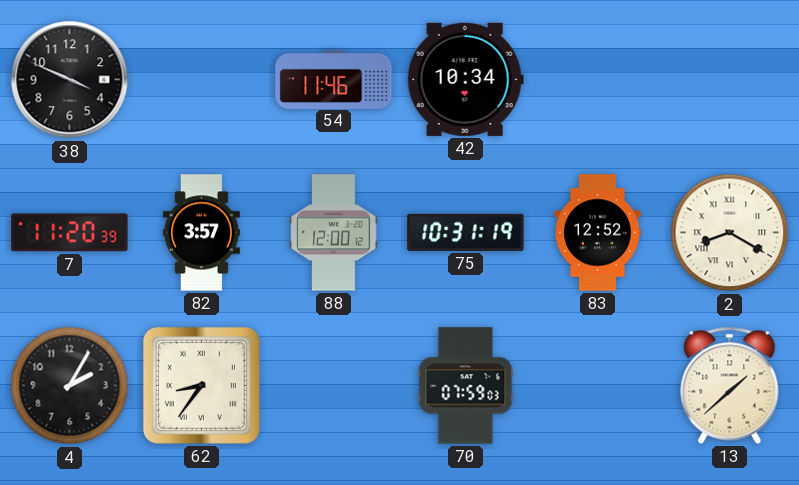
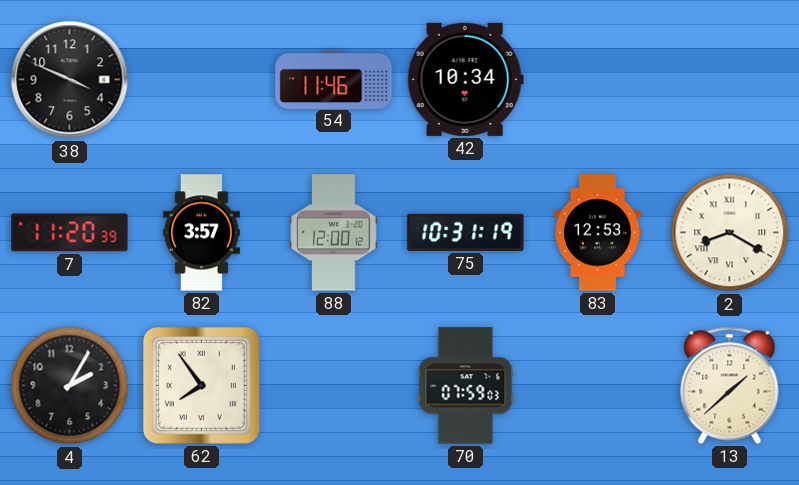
83: 12:52 -> 12:53 (598, 233)
62: 8:36 -> 7:54 (201, 385)
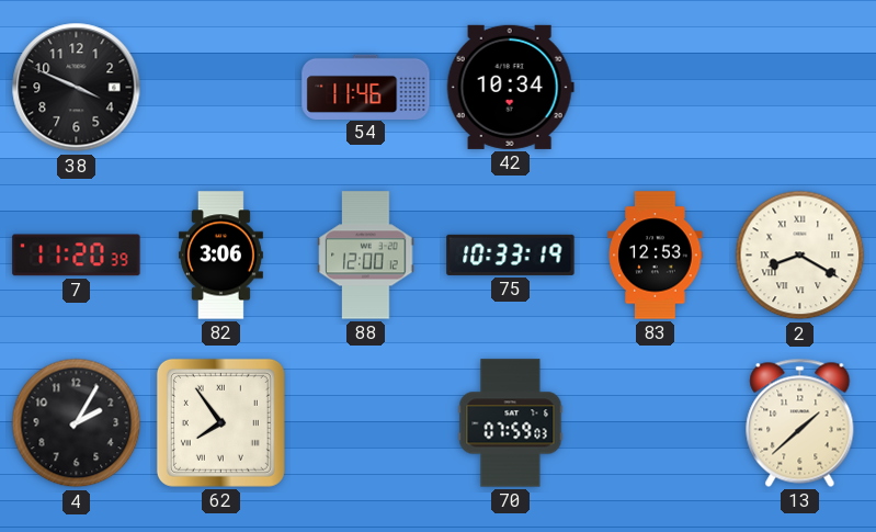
82: 3:57 -> 3:06 (220, 256)
75: 10:31 -> 10:33 (511, 254)
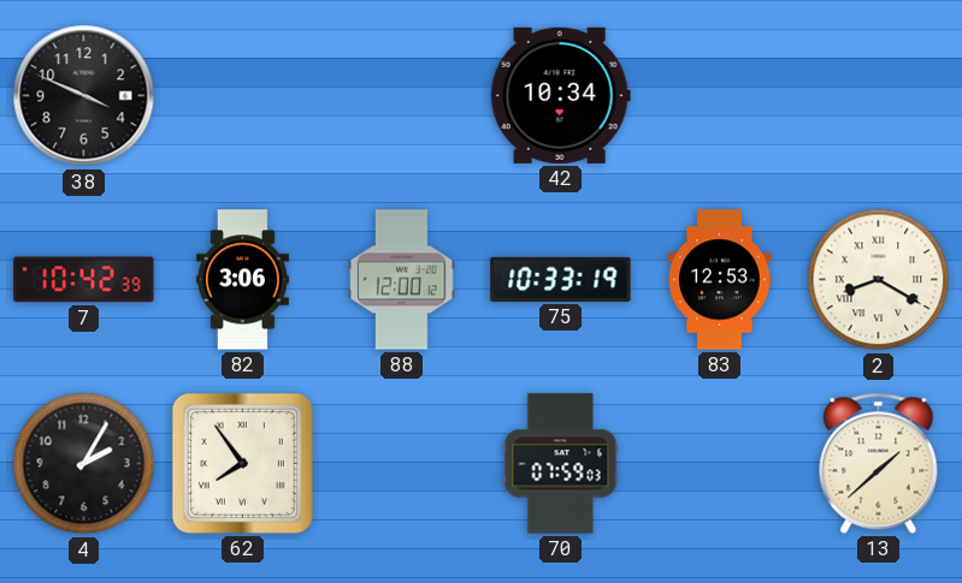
54: 11:46 -> none (366, 87)
7: 11:20 -> 10:42 (84, 280)
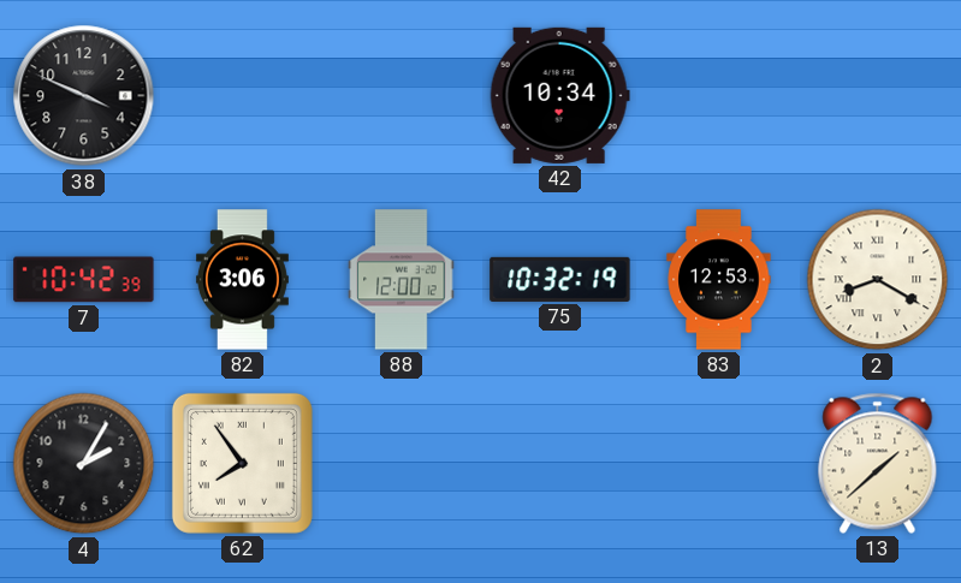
75: 10:33 -> 10:32 (560, 279)
70: 07:59 -> none (561, 464)
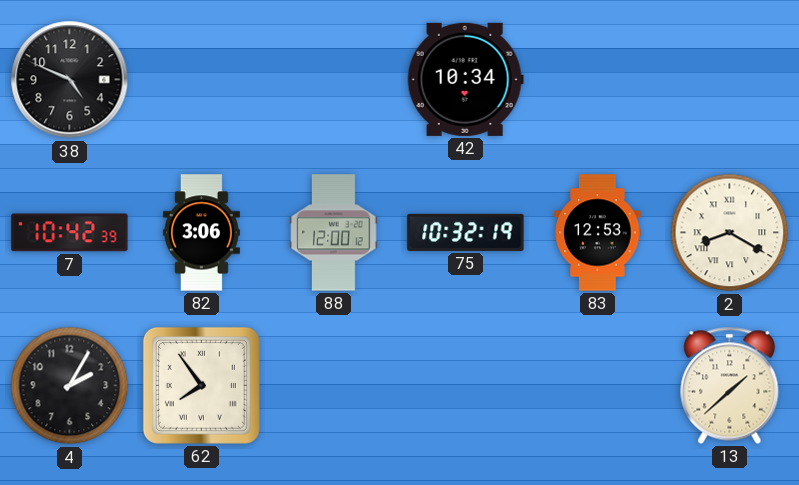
38: 3:49 -> 4:49 (70, 80)
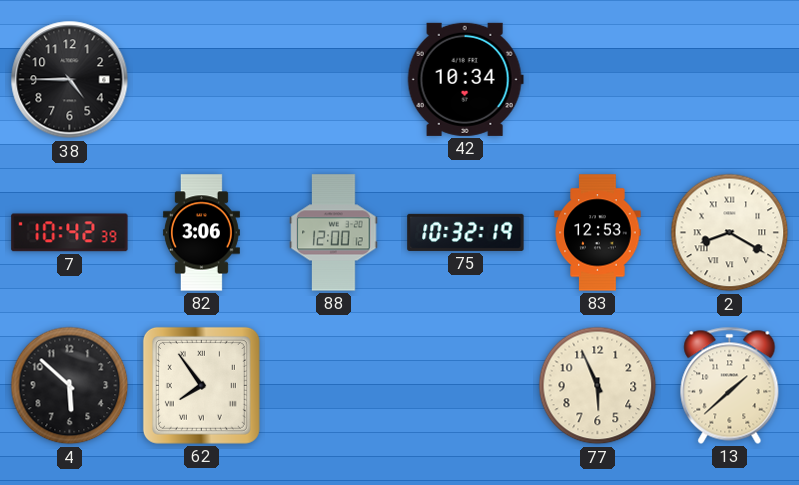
38: 4:49 -> 4:45 (70, 80)
4: 2:05 -> 5:52 (70, 386)
77: none -> 5:56 (598, 386)
